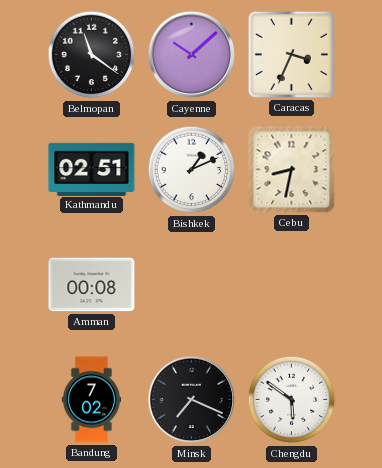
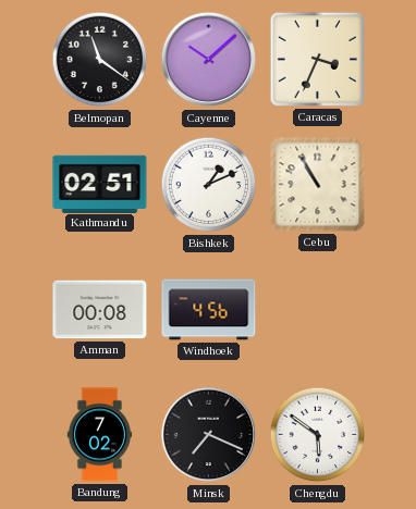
Cebu: 8:32 -> 10:55 (318, 185)
Windhoek: none -> 4:56 (209, 310)
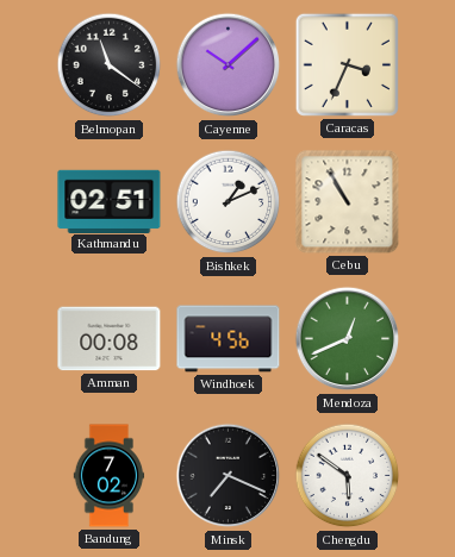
Mendoza: none -> 12:41 (348, 339)
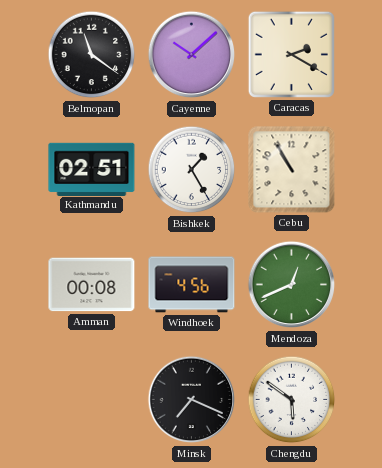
Caracas: 3:34 -> 2:20 (291, 54)
Bishkek: 1:11 -> 1:25 (192, 170)
Bandung: 7:02 -> none (110, 476)
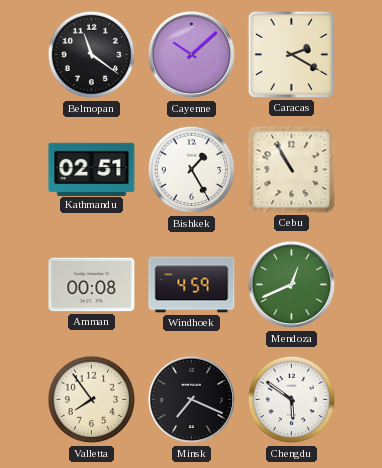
Windhoek: 4:56 -> 4:59 (192, 285)
Valletta: none -> 7:54 (92, 400)
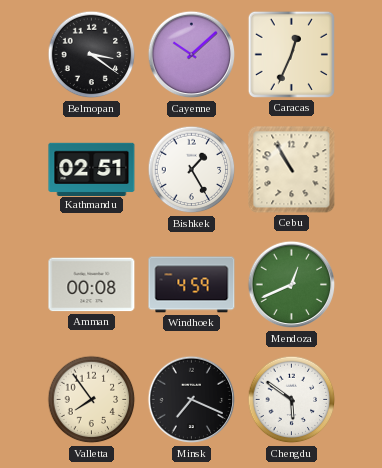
Belmopan: 11:21 -> 3:21 (92, 55)
Caracas: 2:20 -> 12:34 (291, 54)
